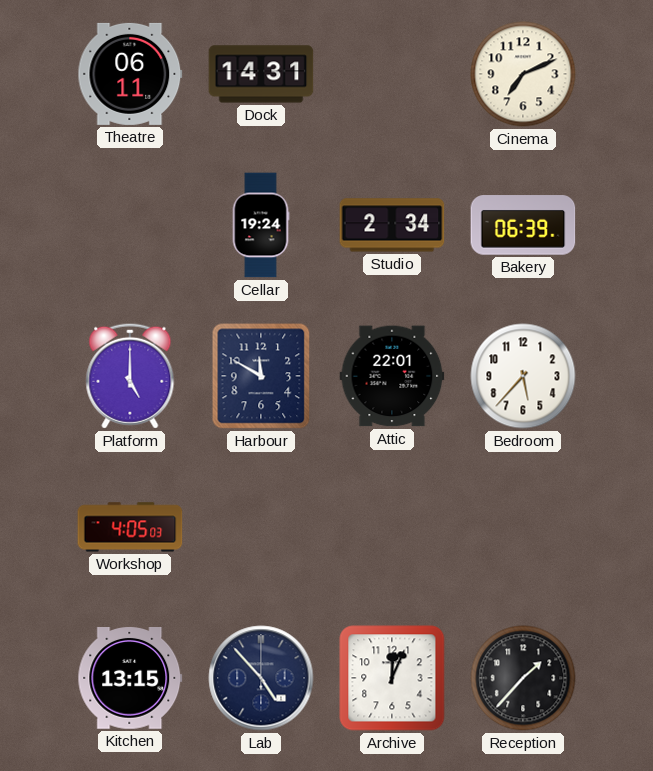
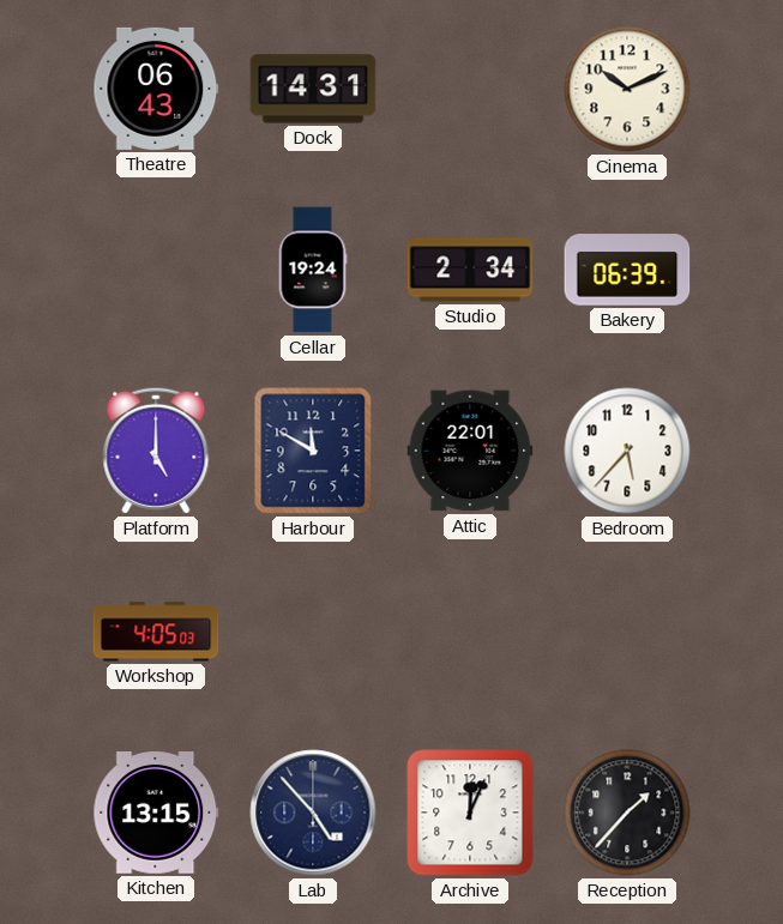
Theatre: 06:11 -> 06:43 (156, 89)
Cinema: 7:11 -> 10:11 (627, 89)
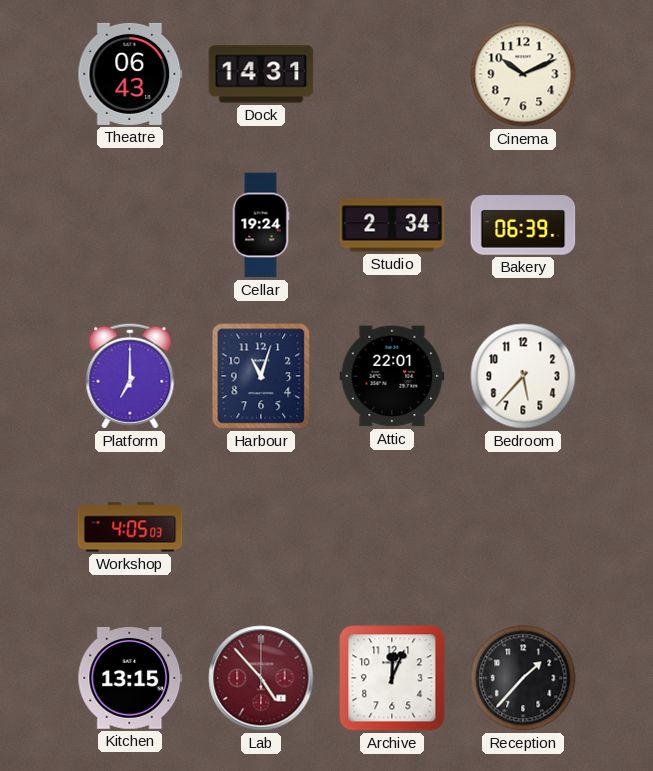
Platform: 5:00 -> 7:00 (130, 376)
Harbour: 11:50 -> 11:03 (261, 376)
Lab dial: navy -> burgundy (261, 678)
